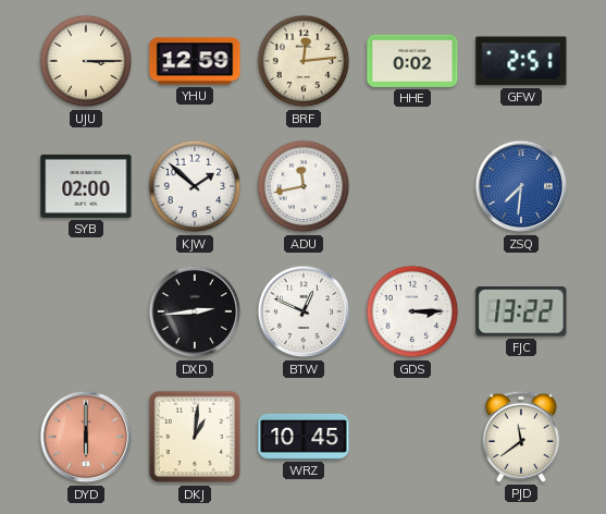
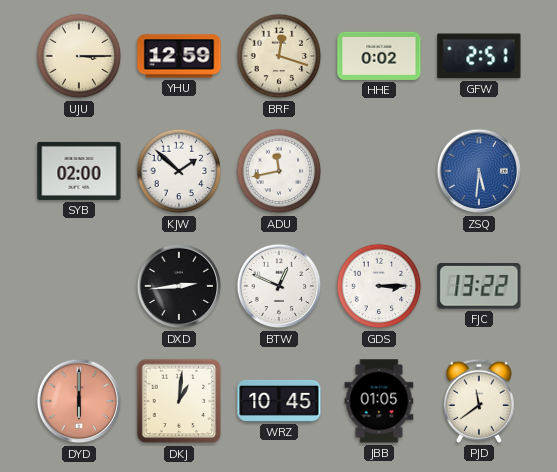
BRF: 12:14 -> 12:18 (279, 56)
ZSQ: 7:31 -> 5:31 (479, 171)
JBB: none -> 01:05 (379, 401)
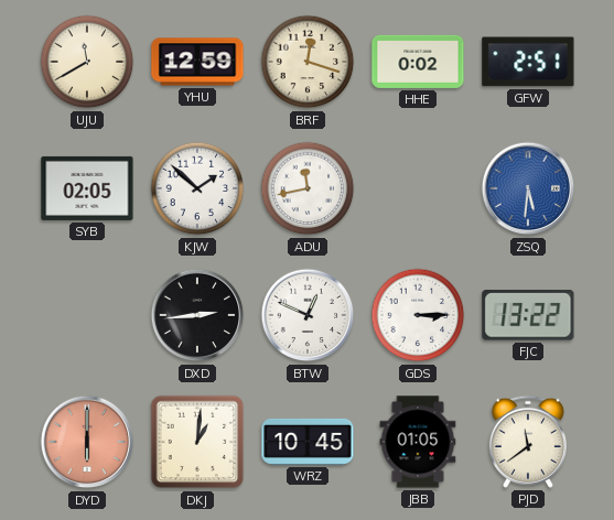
UJU: 3:15 -> 11:40 (87, 62)
SYB: 02:00 -> 02:05 (87, 188)
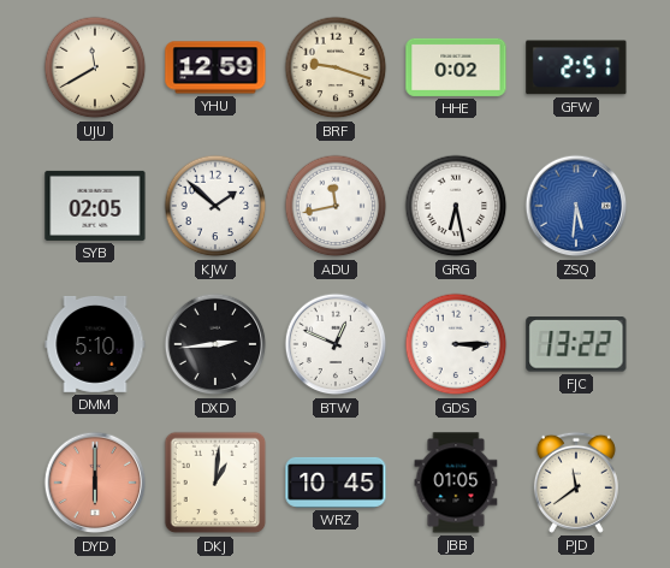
BRF: 12:18 -> 9:18 (336, 67)
GRG: none -> 6:28 (456, 206)
DMM: none -> 5:10 (95, 344)
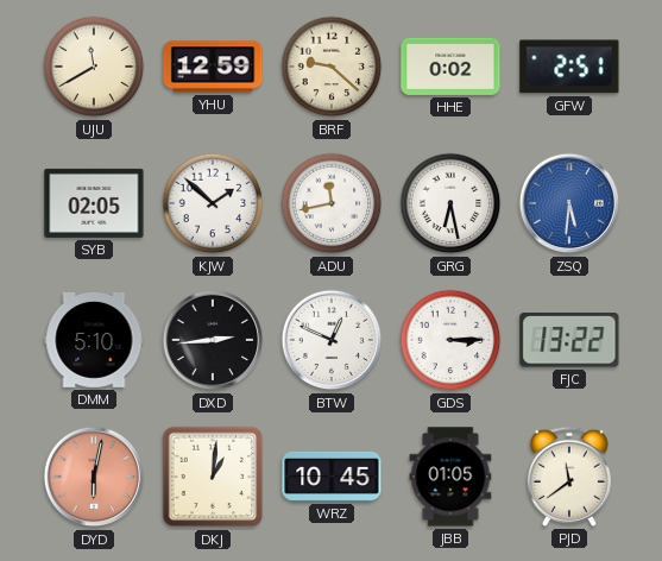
BRF: 9:18 -> 9:22 (332, 67)
DYD: 6:00 -> 6:02 (94, 477)
